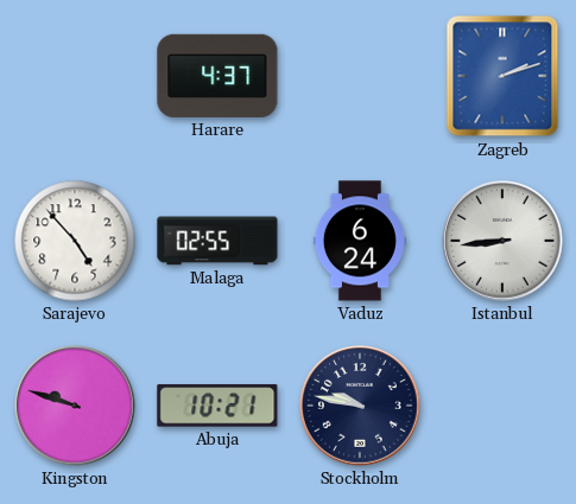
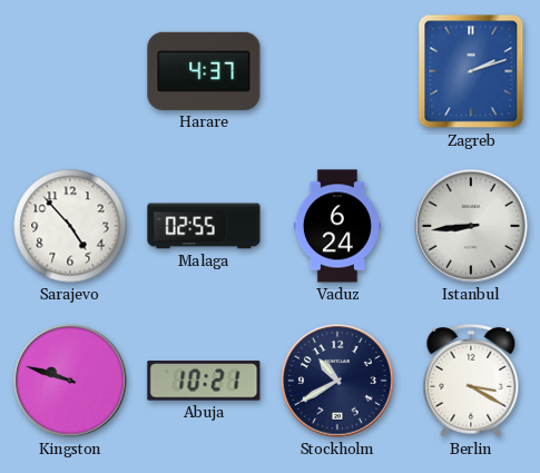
Stockholm: 9:47 -> 10:40 (337, 381)
Berlin: none -> 3:20 (471, 381)
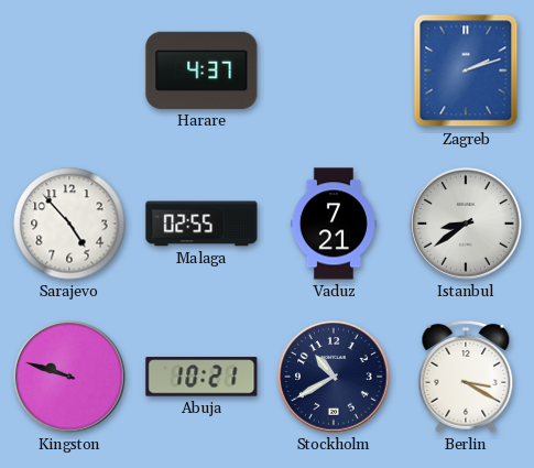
Vaduz: 6:24 -> 7:21 (334, 224)
Istanbul: 8:44 -> 8:39 (466, 224)
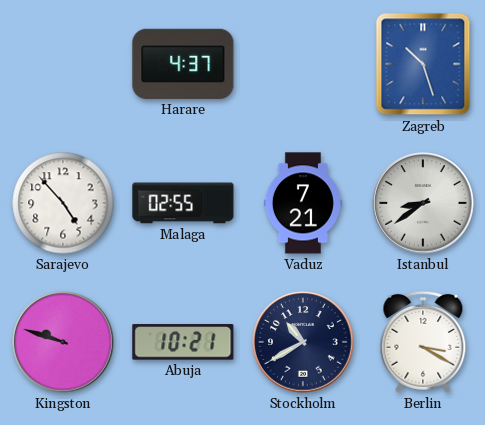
Zagreb: 2:12 -> 10:27 (423, 64)
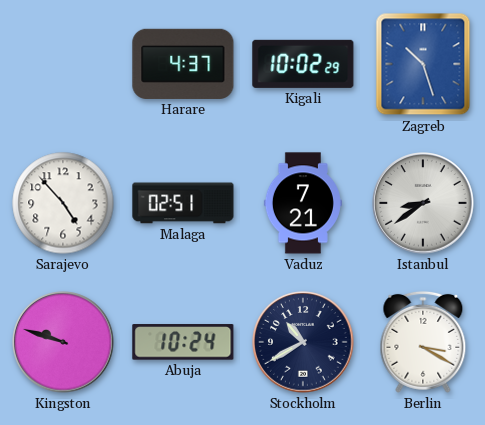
Kigali: none -> 10:02 (303, 64)
Malaga: 02:55 -> 02:51 (183, 203)
Abuja: 10:21 -> 10:24 (183, 342)
